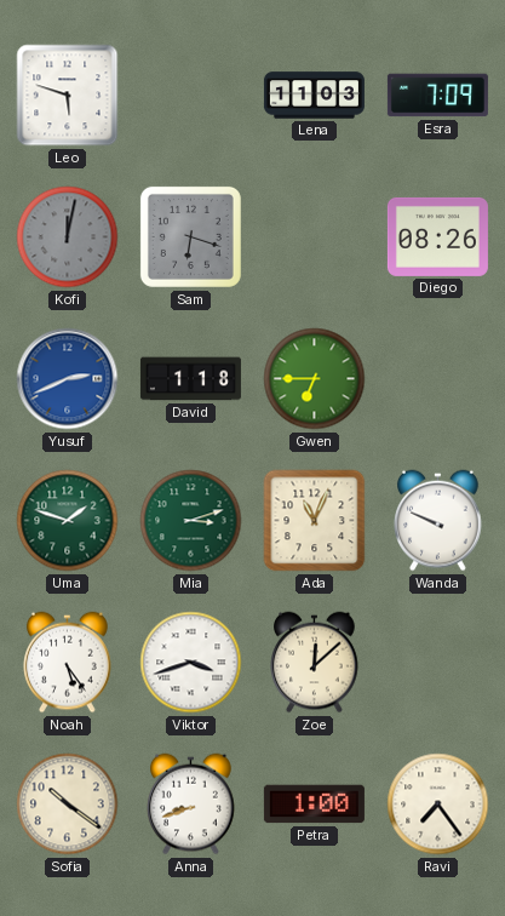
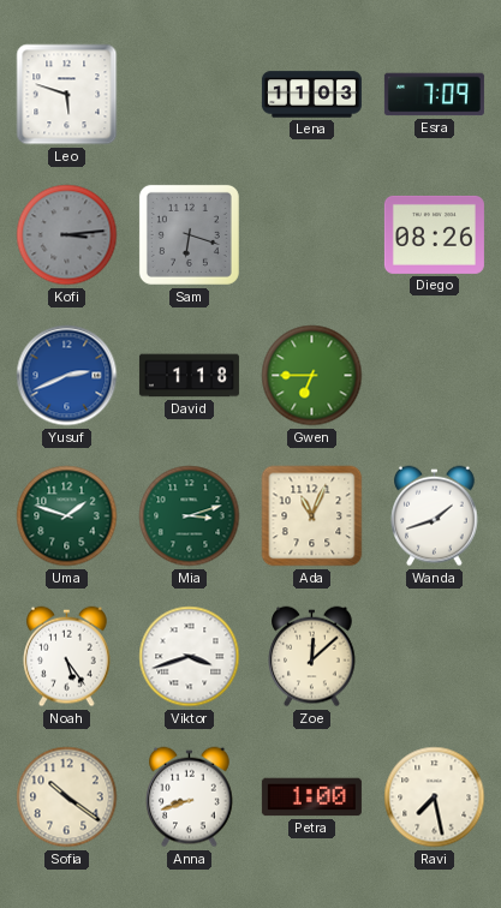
Kofi: 12:02 -> 3:14 (67, 235)
Wanda: 9:49 -> 1:42 (435, 516)
Ravi: 7:24 -> 7:28 (435, 798)
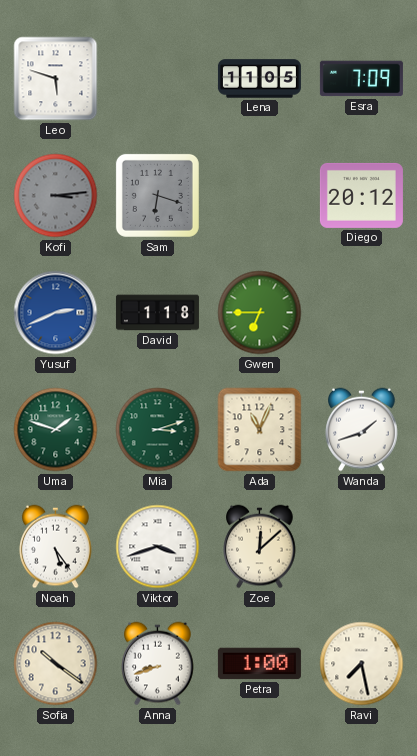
Lena: 11:03 -> 11:05 (259, 79)
Diego: 08:26 -> 20:12 (361, 195)
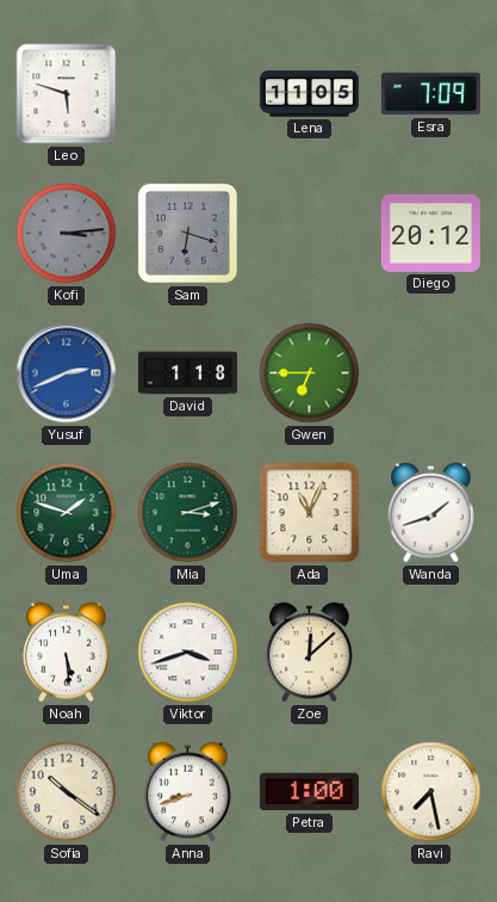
Noah: 5:24 -> 5:29 (67, 653)
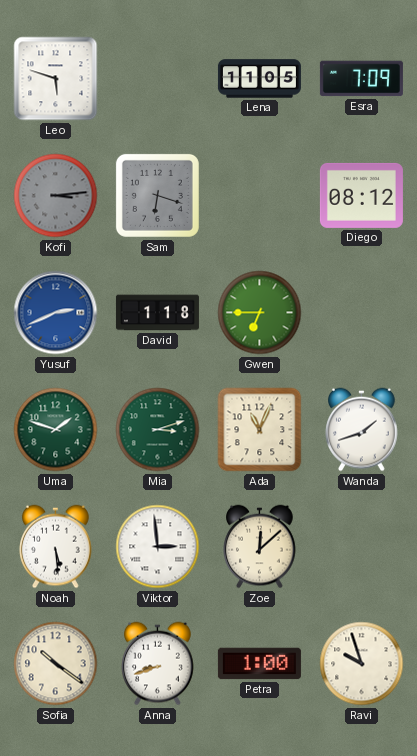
Diego: 20:12 -> 08:12 (361, 195)
Viktor: 3:42 -> 2:59 (158, 547)
Ravi: 7:28 -> 9:57 (362, 664)
